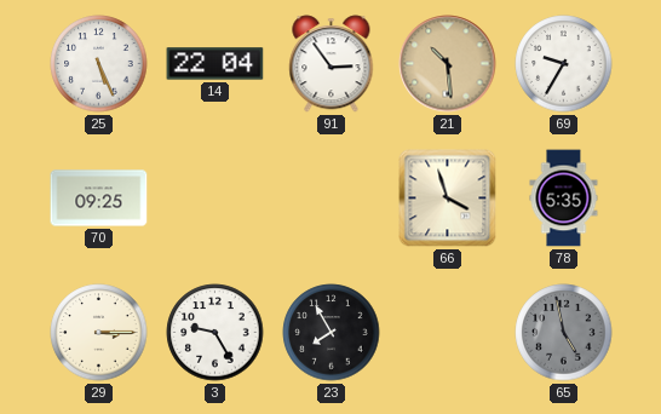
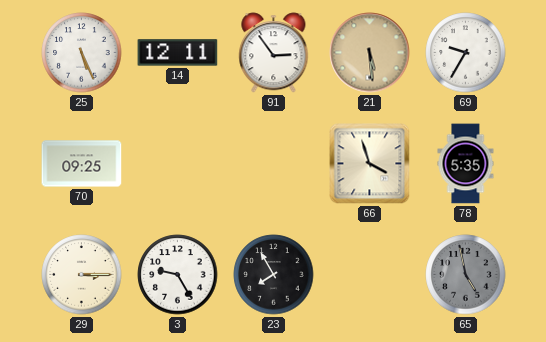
14: 22:04 -> 12:11 (178, 53)
21: 10:29 -> 5:29 (370, 53)
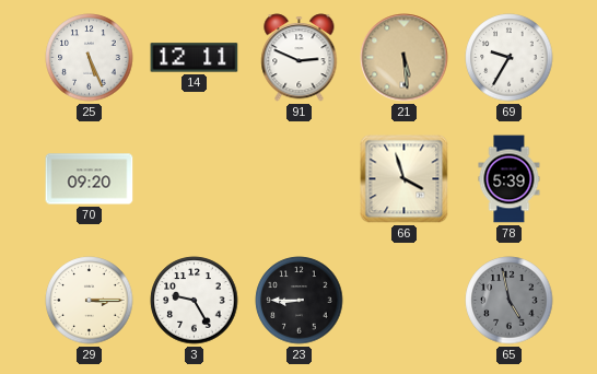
91: 2:54 -> 2:49 (300, 58)
70: 09:25 -> 09:20 (90, 179)
78: 5:35 -> 5:39 (510, 179)
23: 7:55 -> 8:45 (300, 301)
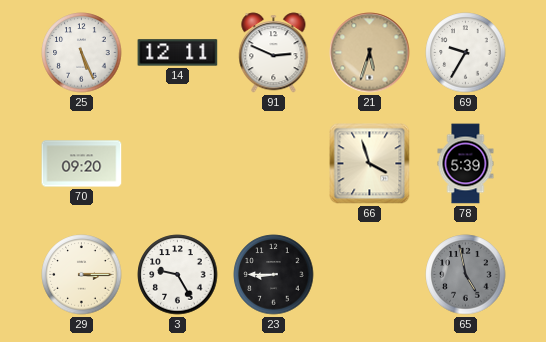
21: 5:29 -> 5:33 (370, 53)
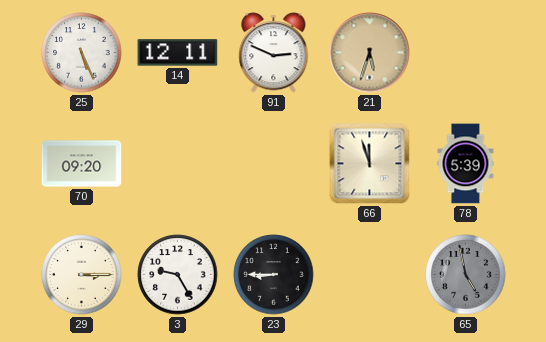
69: 9:35 -> none (466, 53)
66: 3:57 -> 11:57 (370, 164)
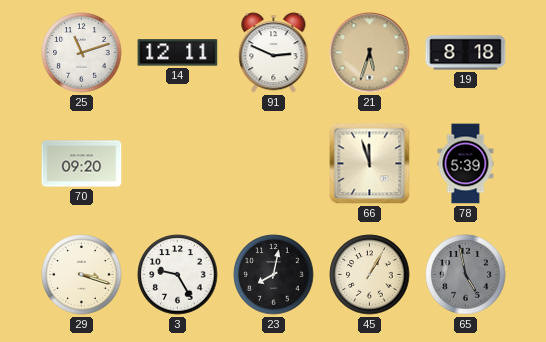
25: 5:26 -> 11:12 (82, 53)
19: none -> 8:18 (466, 53)
29: 3:15 -> 3:18 (82, 275)
23: 8:45 -> 8:02 (274, 275)
45: none -> 1:05 (370, 275)
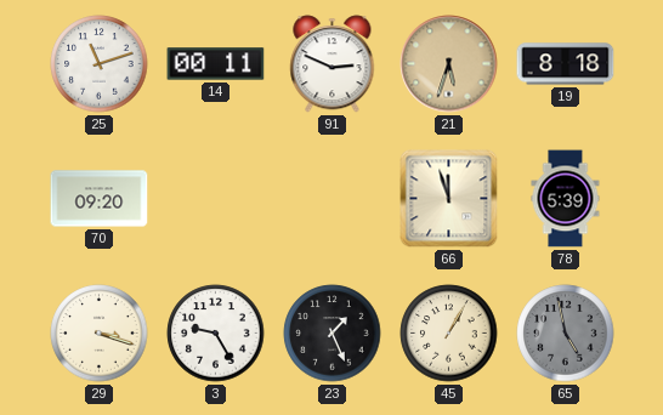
14: 12:11 -> 00:11 (216, 64)
23: 8:02 -> 1:26 (333, 334)
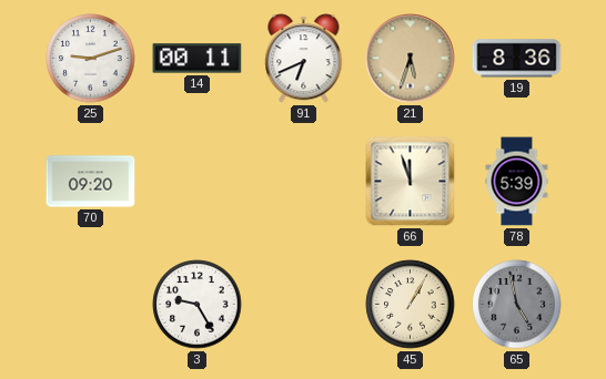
25: 11:12 -> 9:12 (91, 59)
91: 2:49 -> 6:41 (304, 59)
19: 8:18 -> 8:36 (517, 59)
29: 3:18 -> none (100, 334)
23: 1:26 -> none (333, 334)
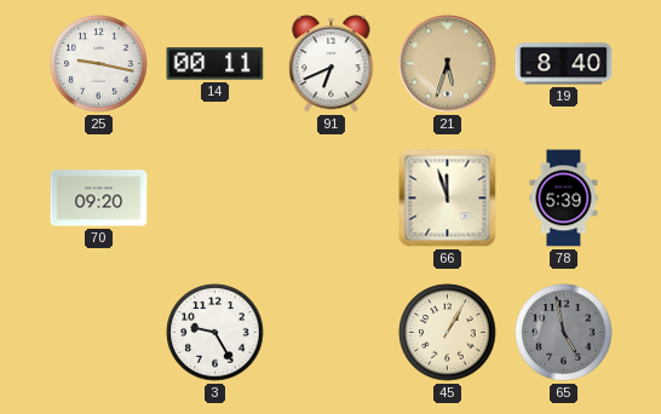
25: 9:12 -> 9:17 (99, 64)
19: 8:36 -> 8:40 (564, 64)
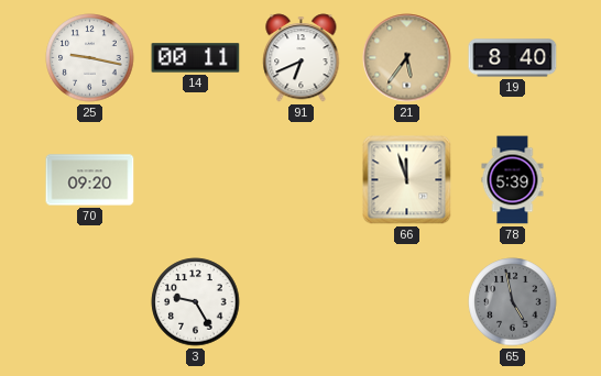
21: 5:33 -> 5:36 (407, 58)
45: 1:05 -> none (448, 333)
